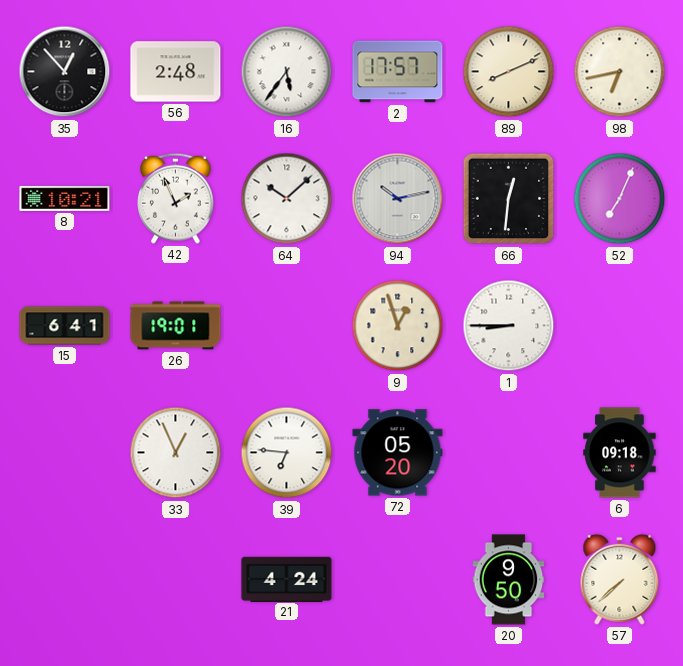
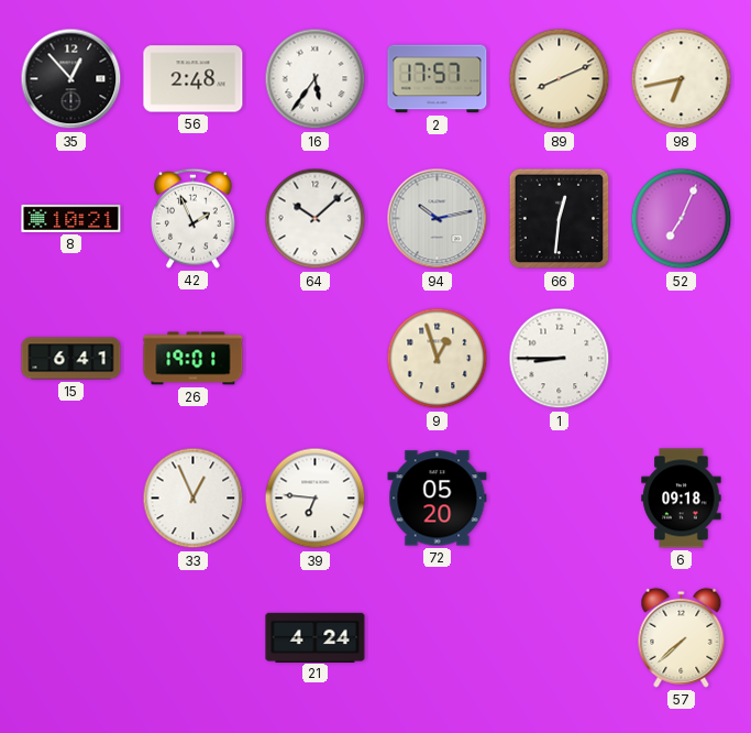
20: 9:50 -> none (509, 580)
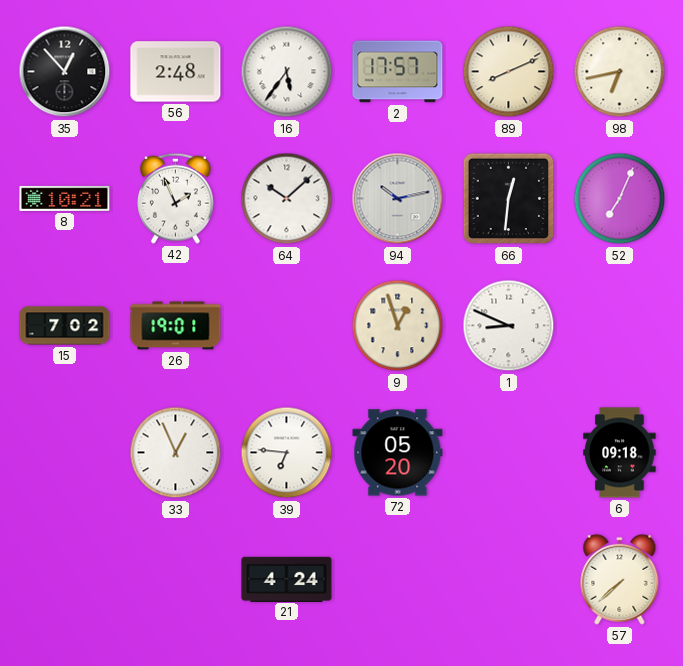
15: 6:41 -> 7:02 (65, 326)
1: 8:45 -> 8:49 (509, 326)
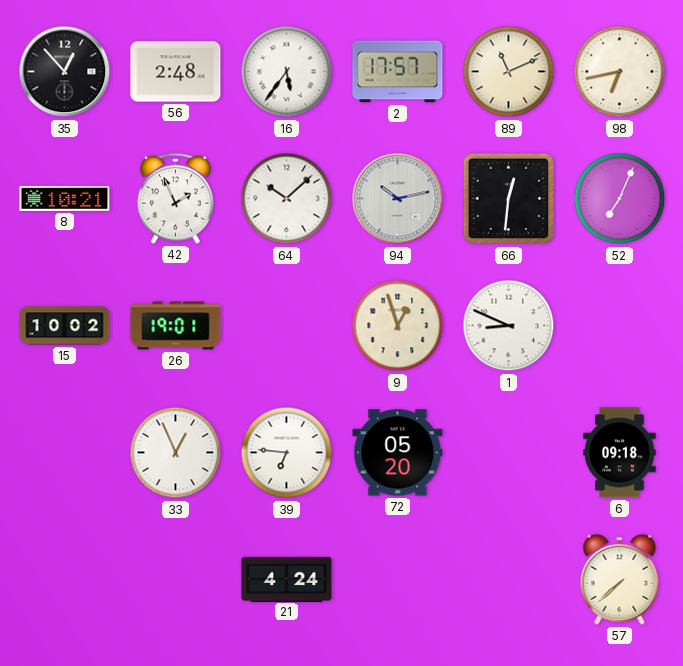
89: 8:11 -> 11:11 (509, 72)
15: 7:02 -> 10:02 (65, 326)
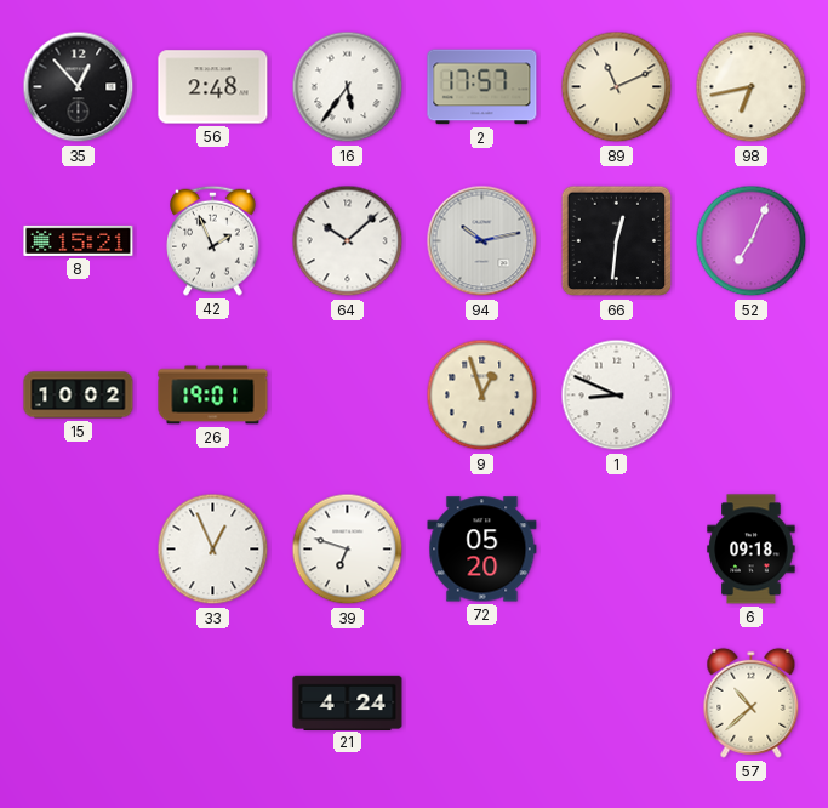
8: 10:21 -> 15:21 (79, 240)
39: 6:46 -> 6:48 (348, 550)
57: 7:38 -> 10:38 (752, 702)
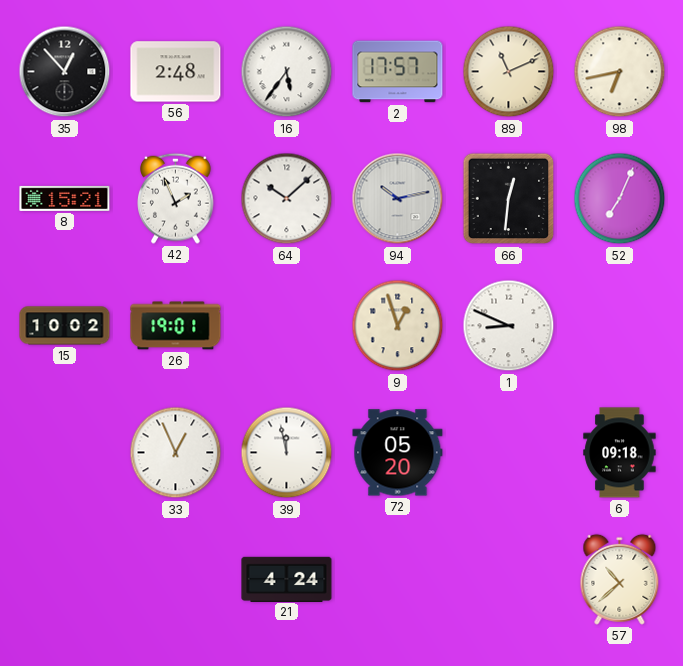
39: 6:48 -> 11:58 (287, 453)
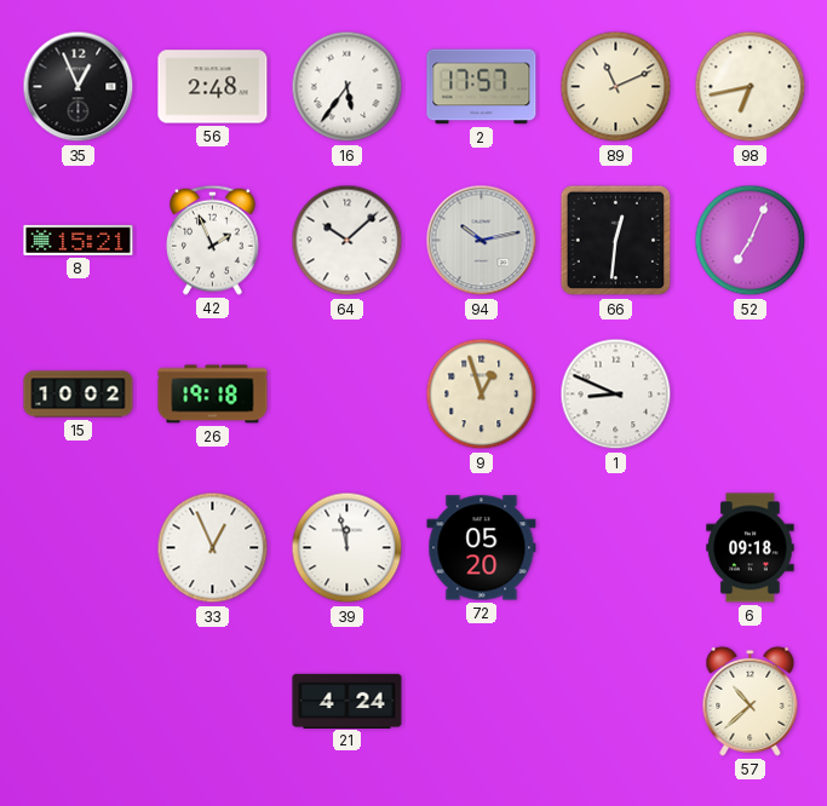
35: 12:53 -> 12:56 (79, 87)
26: 19:01 -> 19:18 (213, 395)
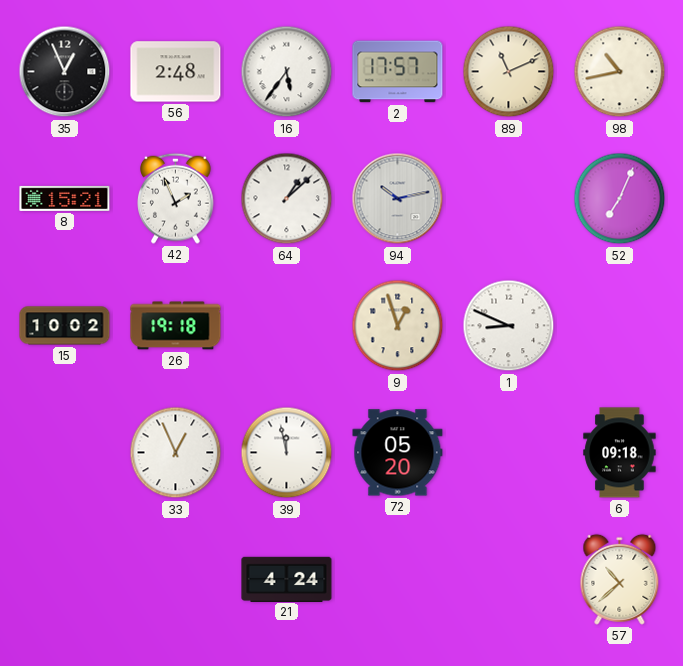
98: 6:43 -> 10:43 (620, 72)
64: 10:08 -> 1:08 (287, 199)
66: 12:31 -> none (616, 241)
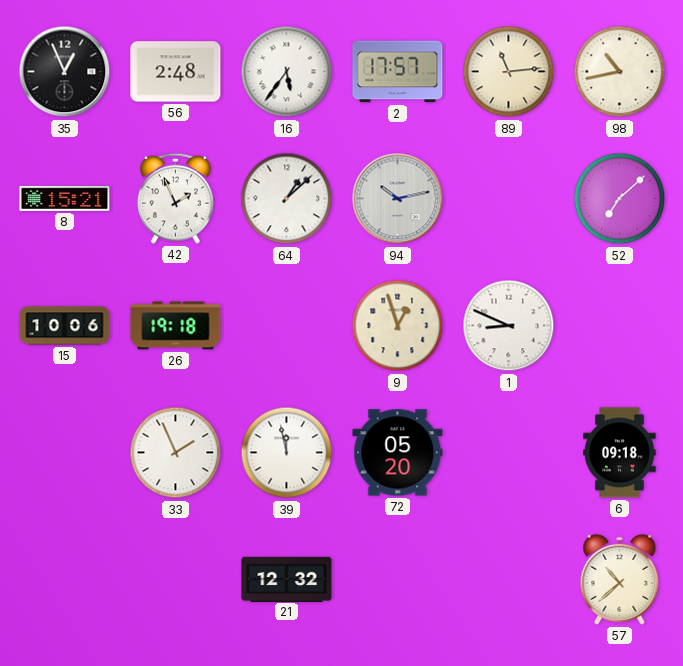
89: 11:11 -> 11:14 (509, 72)
52: 7:04 -> 7:08 (620, 199)
15: 10:02 -> 10:06 (65, 326)
33: 12:56 -> 1:56 (176, 453)
21: 4:24 -> 12:32 (287, 579)
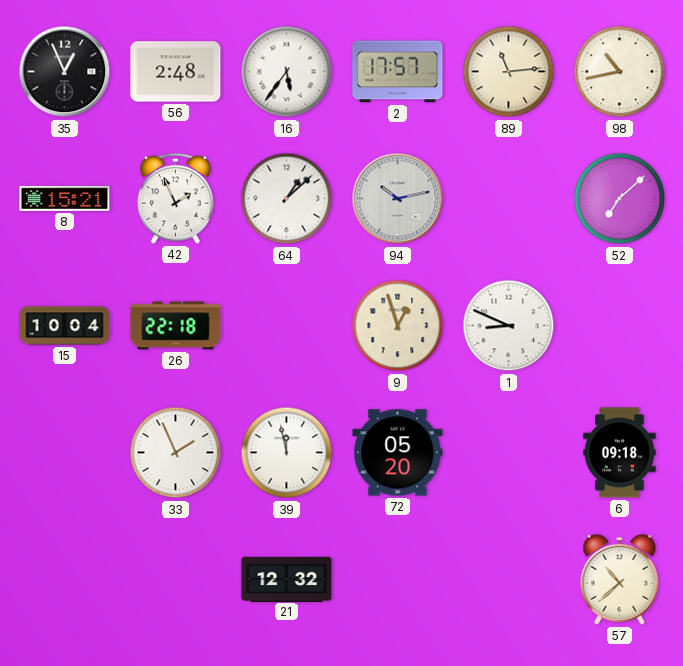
15: 10:06 -> 10:04 (65, 326)
26: 19:18 -> 22:18 (176, 326)
